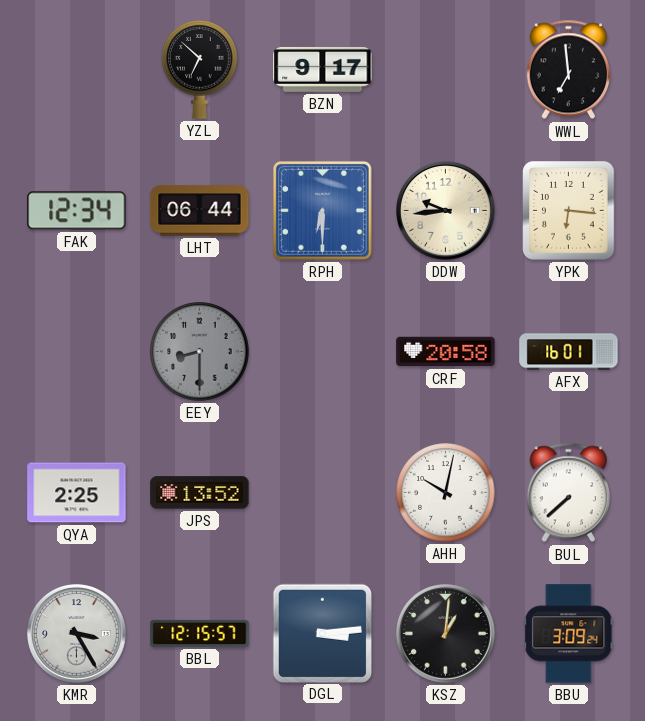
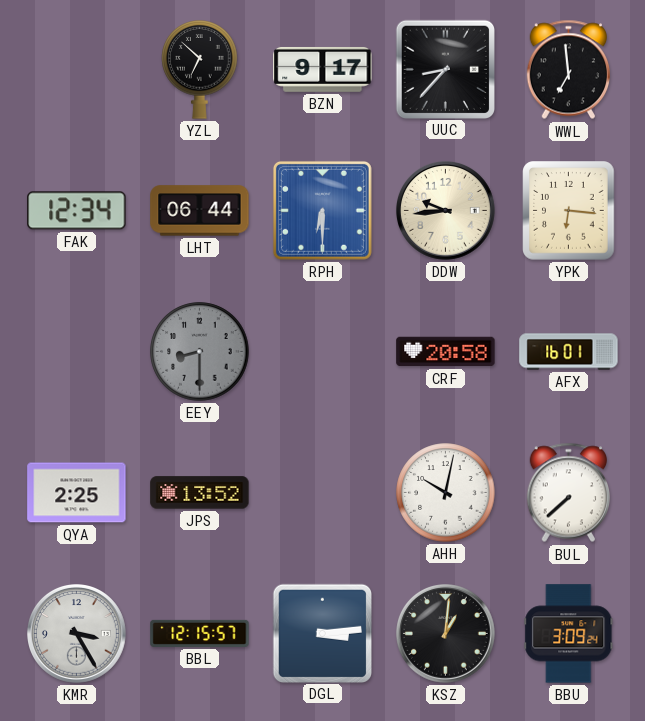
UUC: none -> 8:37 (445, 69)
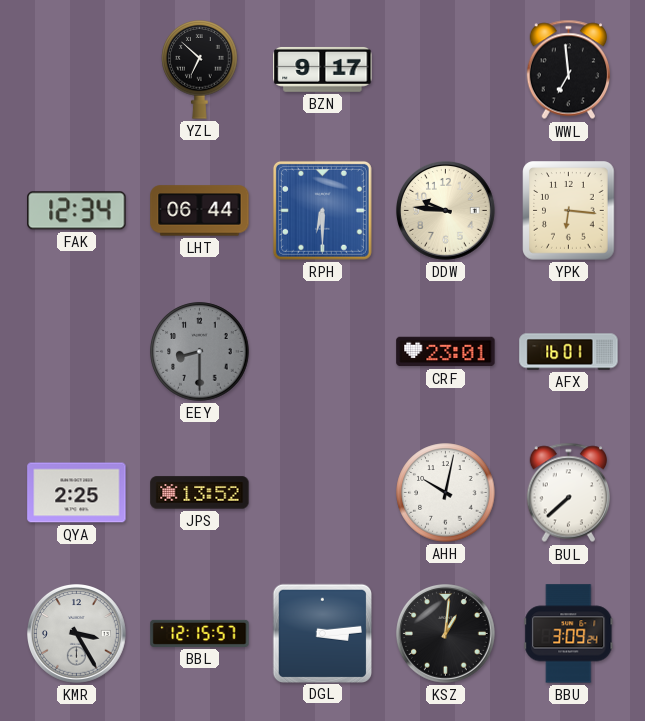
UUC: 8:37 -> none (445, 69)
DDW: 9:44 -> 9:46 (446, 211)
CRF: 20:58 -> 23:01 (446, 352)
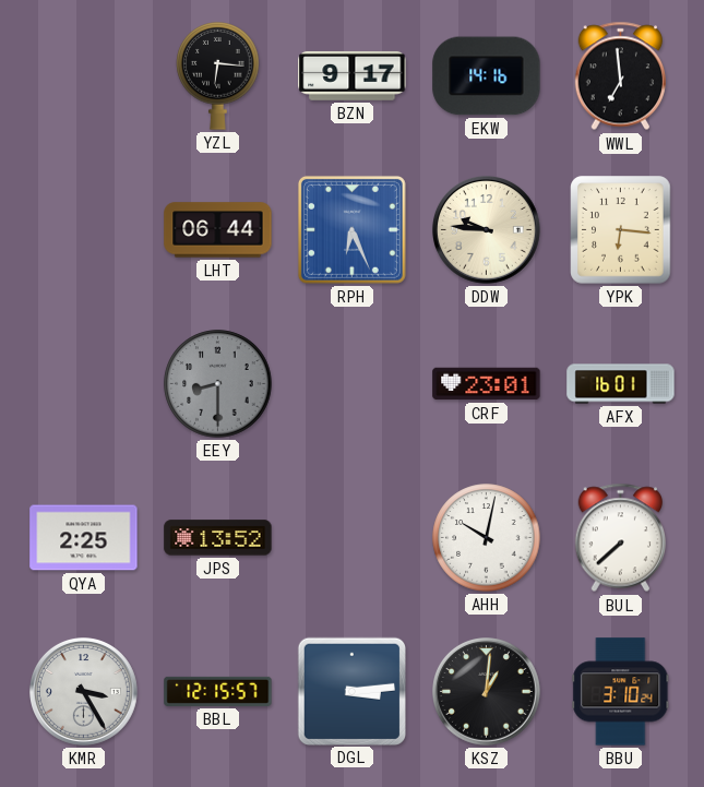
YZL: 6:52 -> 6:16 (218, 76)
EKW: none -> 14:16 (487, 76)
FAK: 12:34 -> none (77, 211)
RPH: 6:30 -> 6:26 (351, 229)
BBU: 3:09 -> 3:10 (621, 692)
